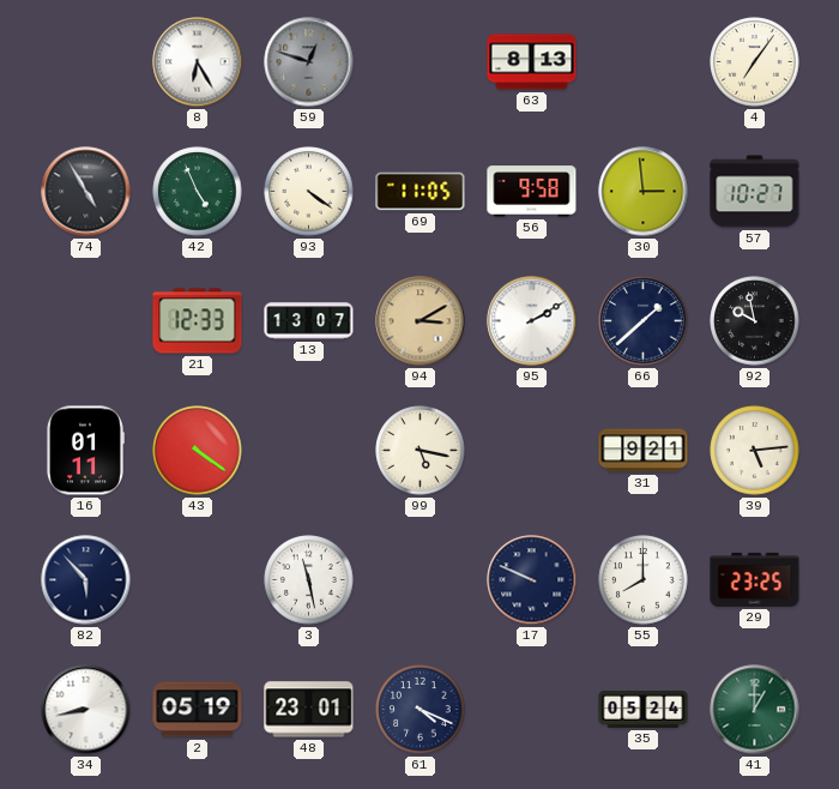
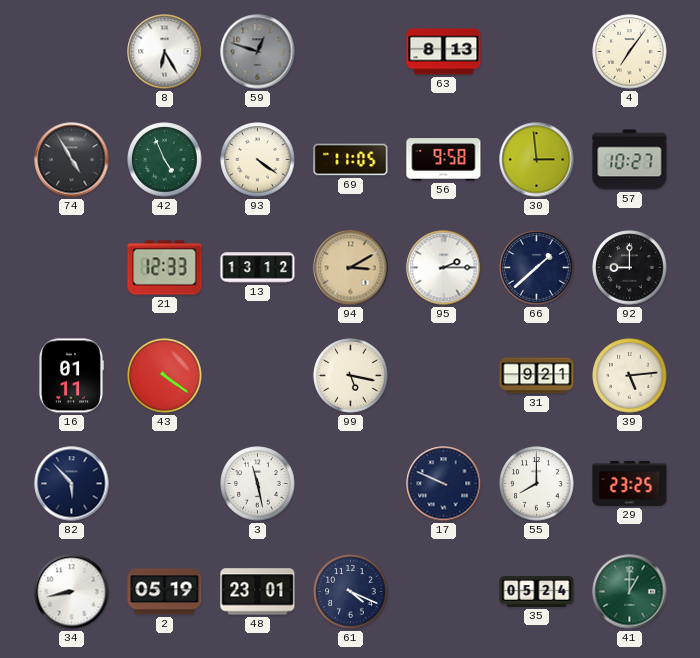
13: 13:07 -> 13:12 (258, 268)
95: 2:10 -> 2:15 (444, 268)
92: 9:58 -> 9:00 (630, 268)
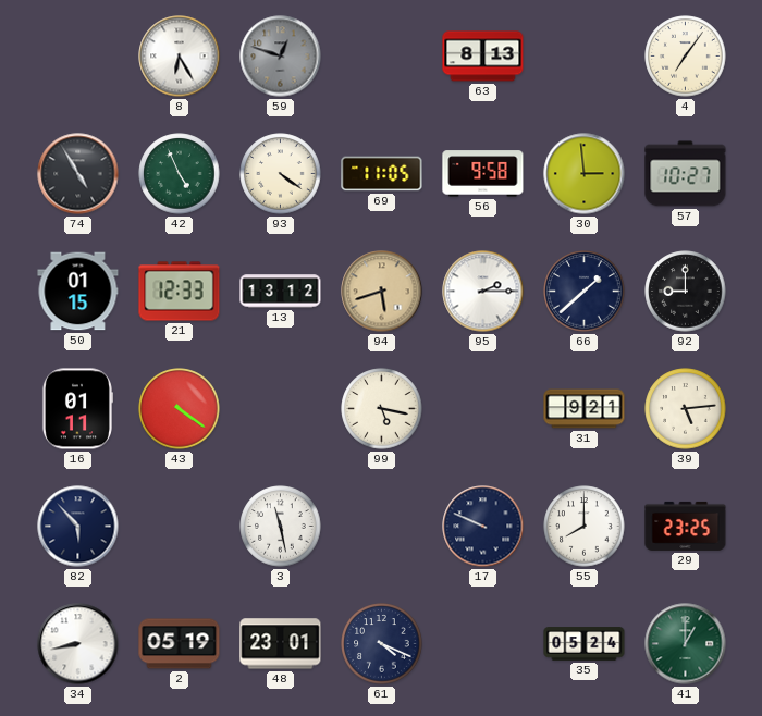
50: none -> 01:15 (78, 292)
94: 3:10 -> 5:42 (382, 292)
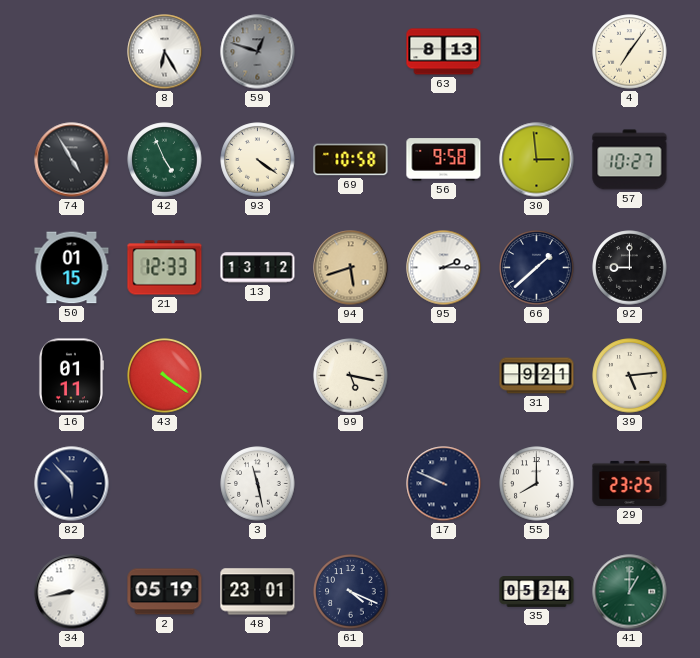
69: 11:05 -> 10:58 (351, 160)
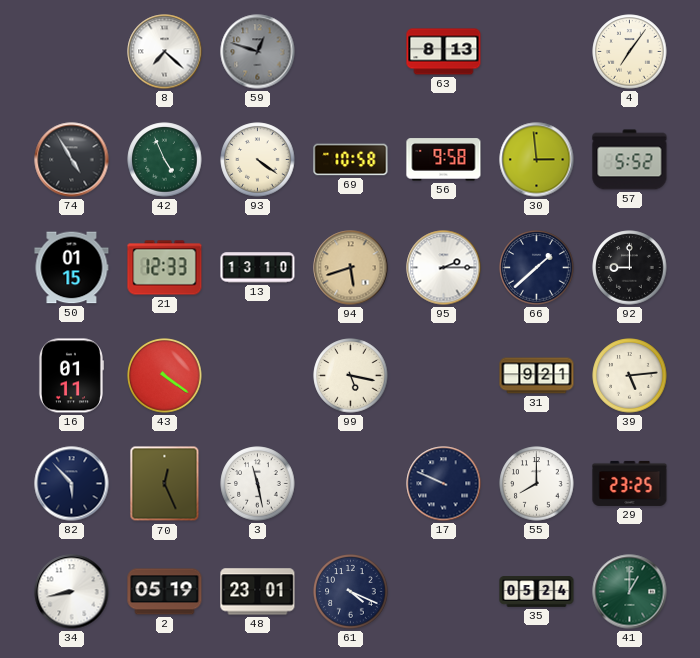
8: 6:25 -> 7:22 (165, 52)
57: 10:27 -> 5:52 (630, 160)
13: 13:12 -> 13:10 (258, 268)
70: none -> 12:26 (165, 484)
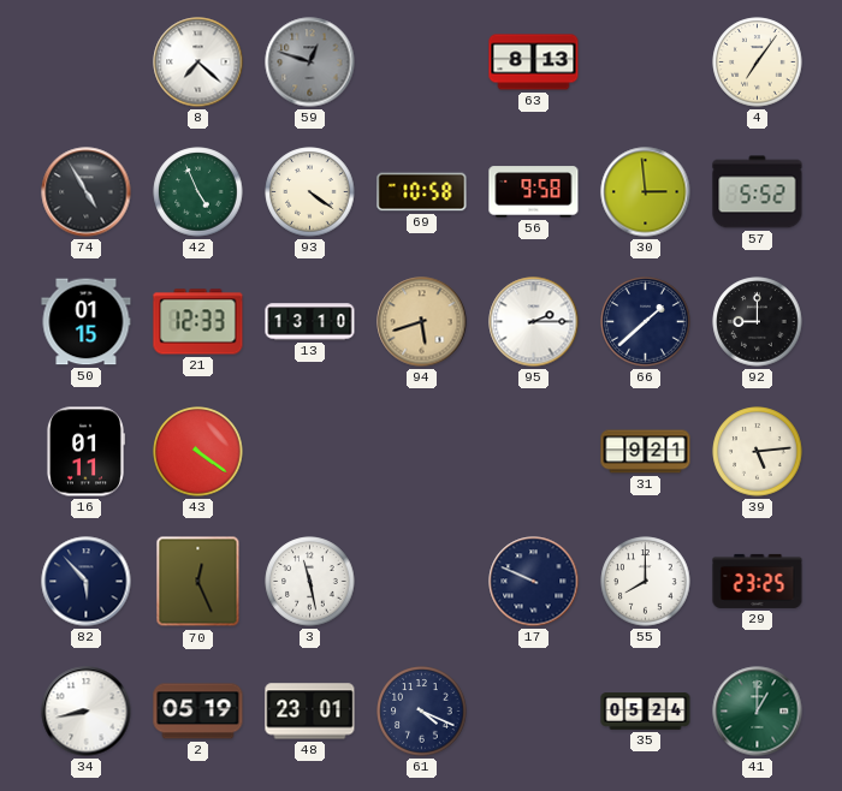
99: 5:17 -> none (351, 376)
